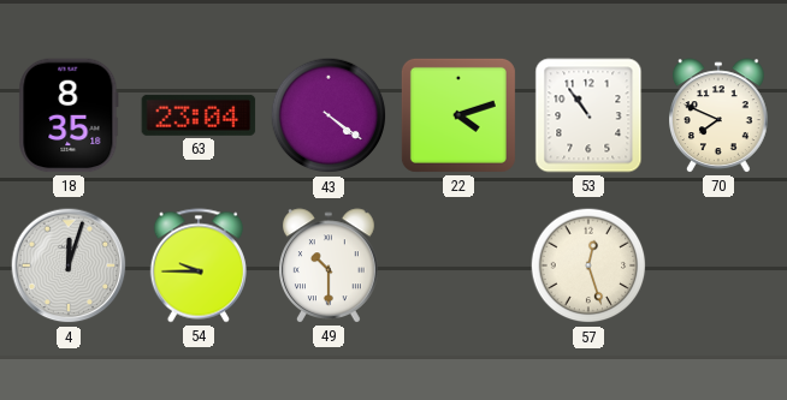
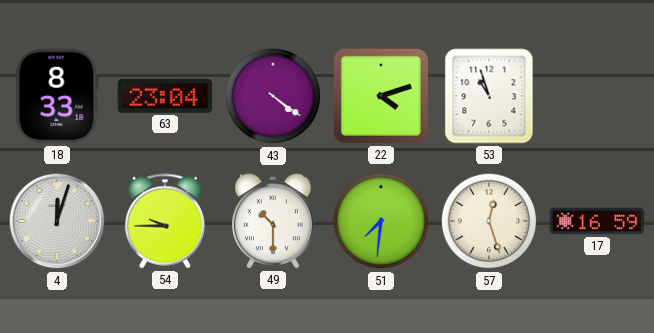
18: 8:35 -> 8:33 (57, 96)
53: 10:54 -> 10:57 (489, 96)
70: 7:49 -> none (720, 115)
51: none -> 7:31 (381, 221)
17: none -> 16:59 (597, 221)
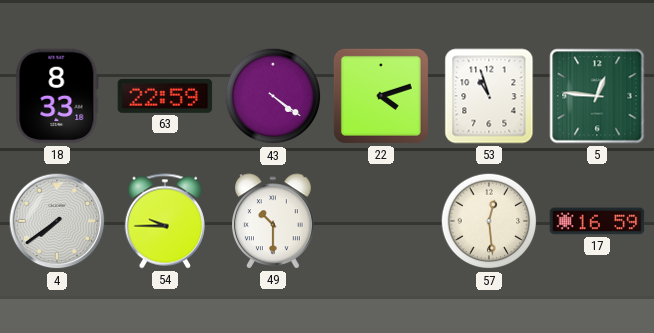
63: 23:04 -> 22:59 (165, 96)
5: none -> 12:46 (597, 96)
4: 12:03 -> 7:39 (57, 221)
51: 7:31 -> none (381, 221)
57: 12:27 -> 12:29 (489, 221)
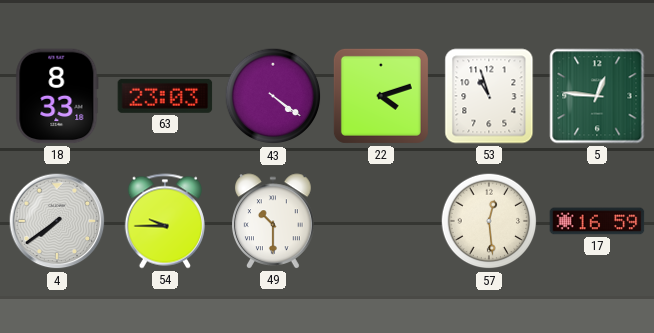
63: 22:59 -> 23:03 (165, 96)
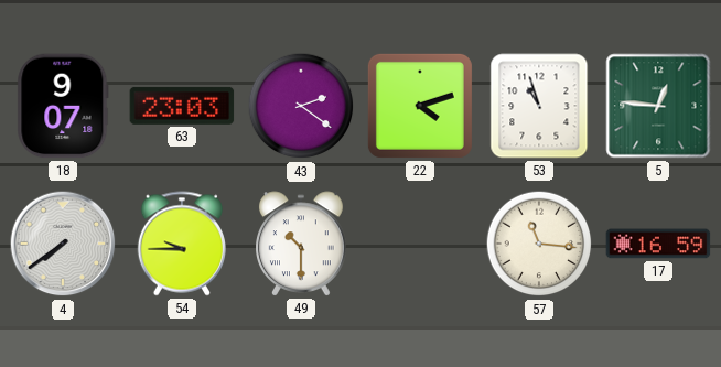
18: 8:33 -> 9:07 (63, 106)
43: 4:21 -> 2:21 (301, 106)
57: 12:29 -> 11:16 (539, 244)
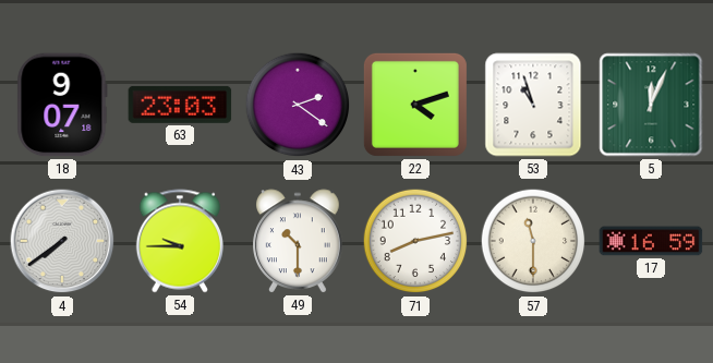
5: 12:46 -> 12:04 (651, 105)
71: none -> 8:13 (415, 241)
57: 11:16 -> 11:30 (533, 241)
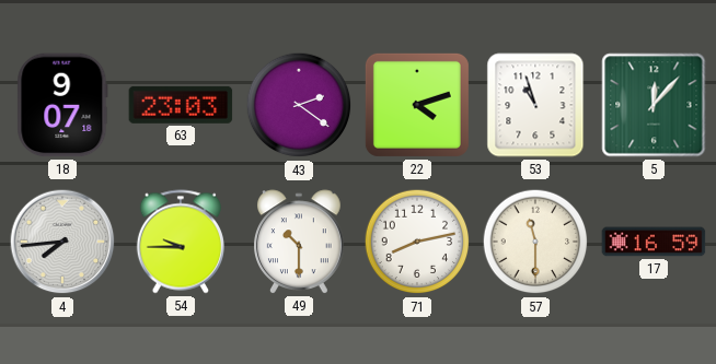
5: 12:04 -> 12:07 (654, 105)
4: 7:39 -> 7:44 (62, 242)
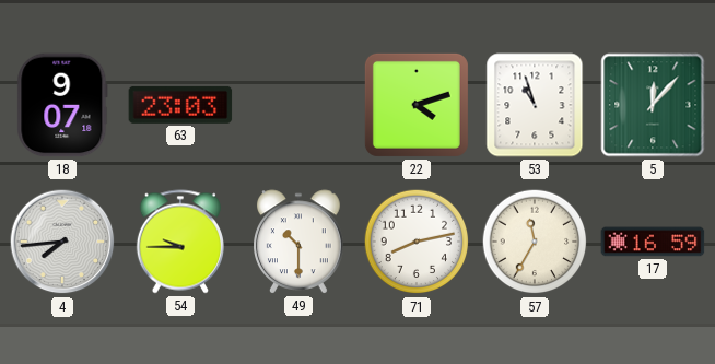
43: 2:21 -> none (299, 105)
57: 11:30 -> 11:35 (535, 242)
